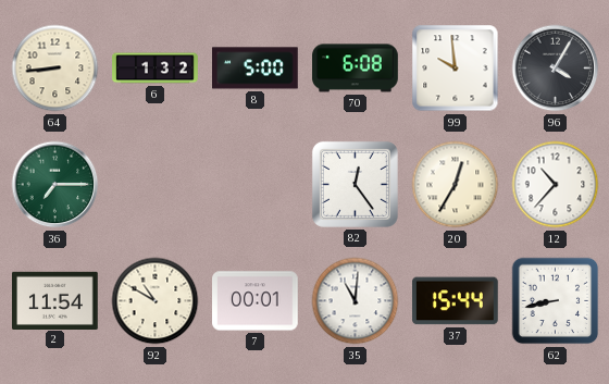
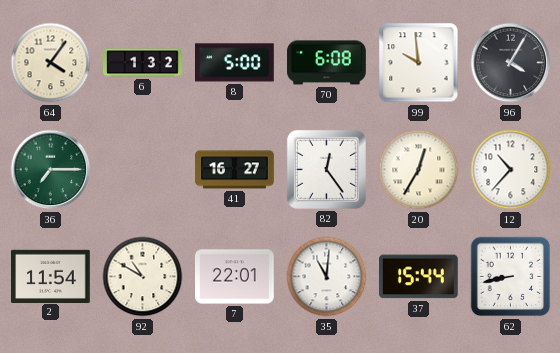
64: 8:44 -> 4:06 (51, 63)
41: none -> 16:27 (235, 170)
7: 00:01 -> 22:01 (235, 277)
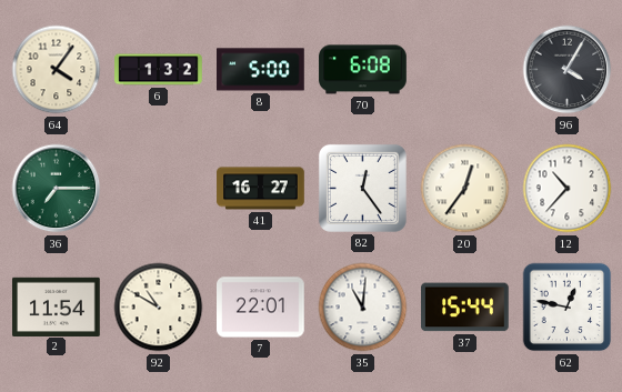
99: 9:59 -> none (419, 63)
20: 12:35 -> 12:36 (465, 189)
62: 8:43 -> 12:47 (568, 308)
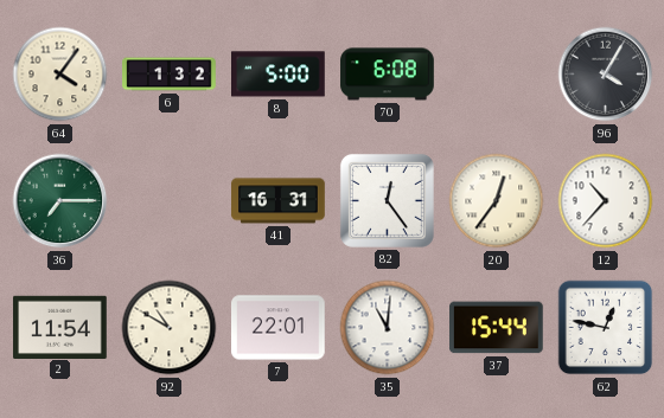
41: 16:27 -> 16:31 (279, 201)
